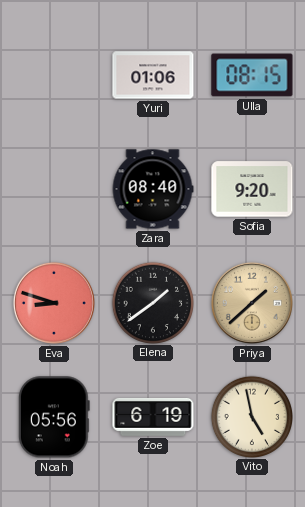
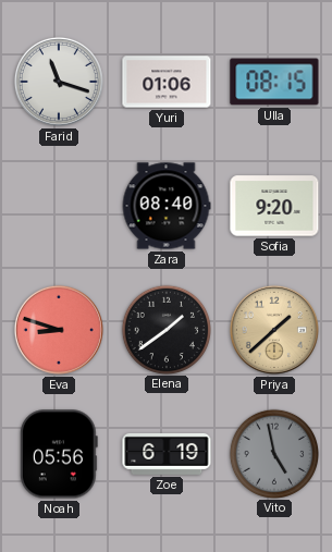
Farid: none -> 11:18 (59, 82)
Vito dial: cream -> grey (273, 453)
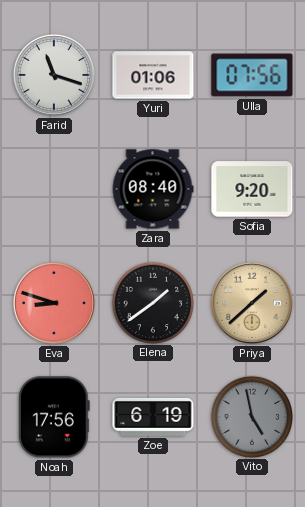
Ulla: 08:15 -> 07:56 (252, 75)
Noah: 05:56 -> 17:56 (54, 417)
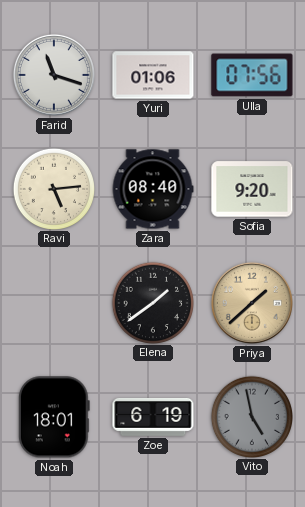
Ravi: none -> 5:14 (53, 188)
Eva: 8:48 -> none (54, 303)
Noah: 17:56 -> 18:01 (54, 417)
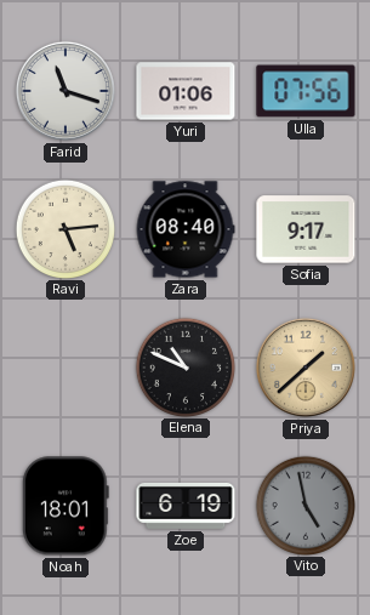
Sofia: 9:20 -> 9:17 (306, 229)
Elena: 1:39 -> 10:49 (184, 366)
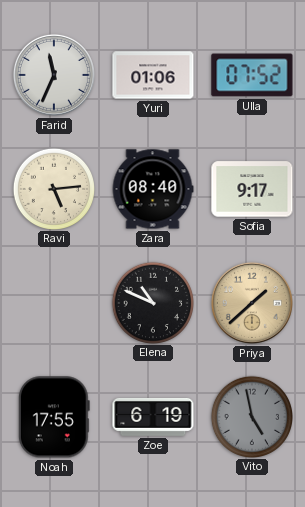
Farid: 11:18 -> 11:34 (54, 75)
Ulla: 07:56 -> 07:52 (252, 75)
Noah: 18:01 -> 17:55 (54, 417)
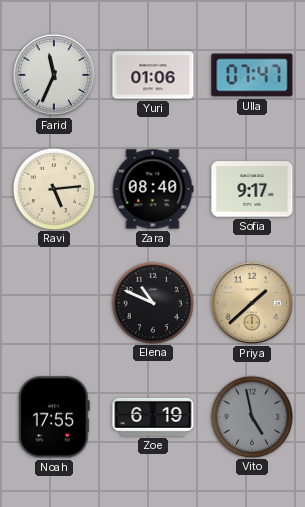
Ulla: 07:52 -> 07:47 (252, 75)
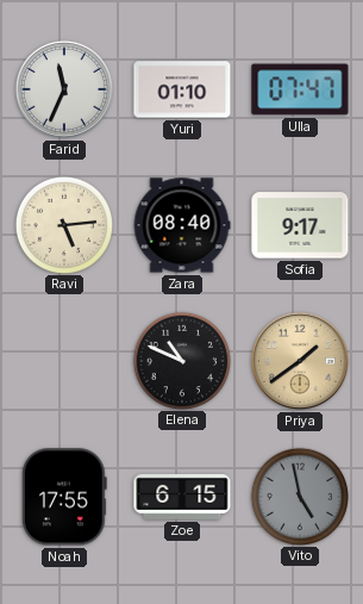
Yuri: 01:06 -> 01:10 (182, 89)
Priya: 1:38 -> 1:39 (300, 361)
Zoe: 6:19 -> 6:15 (182, 497)
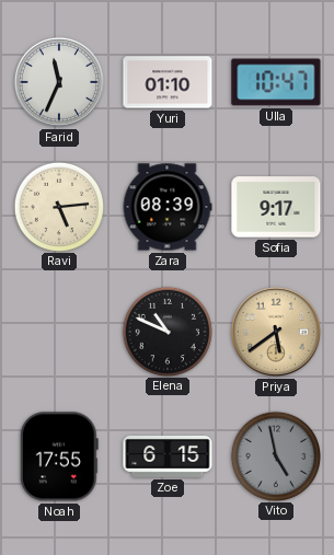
Ulla: 07:47 -> 10:47 (276, 82)
Zara: 08:40 -> 08:39 (168, 207)
Priya: 1:39 -> 5:39 (276, 332)
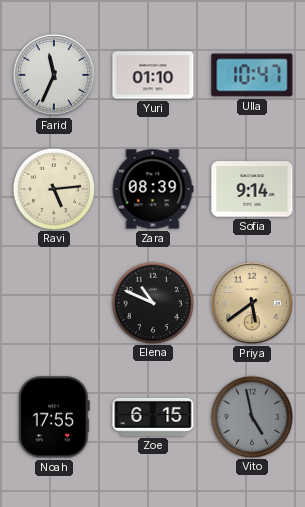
Sofia: 9:17 -> 9:14 (252, 189)
